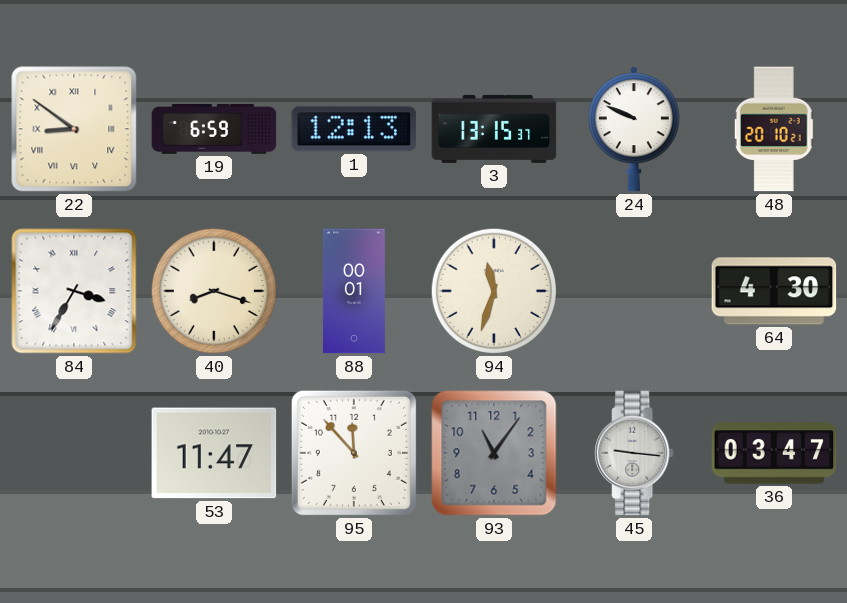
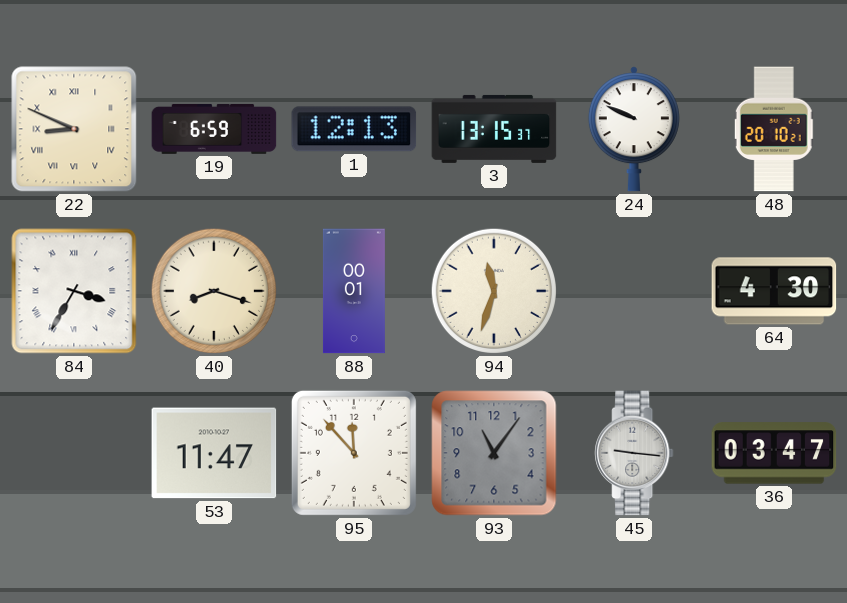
22: 8:51 -> 8:49 (74, 129)
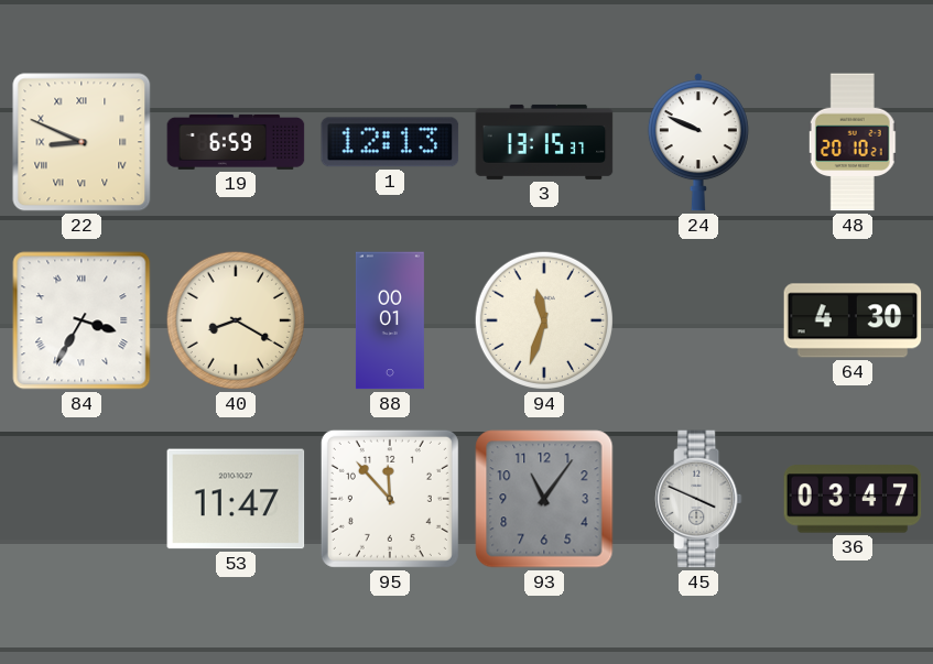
40: 8:18 -> 8:20 (236, 320)
45: 9:16 -> 3:49 (698, 499)
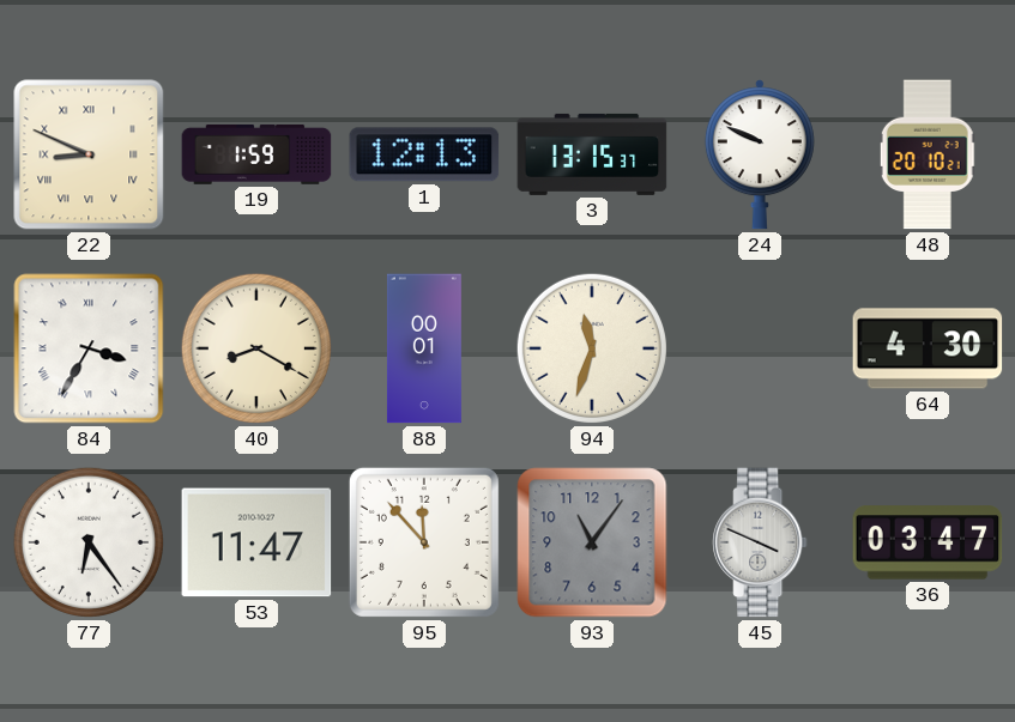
19: 6:59 -> 1:59 (256, 154)
77: none -> 6:24 (89, 542)
